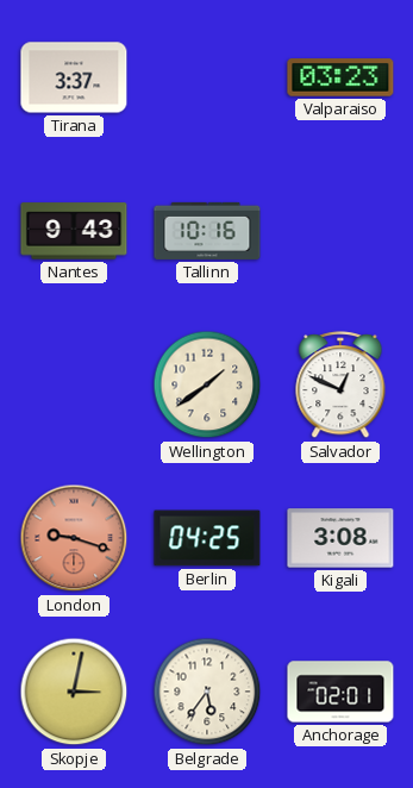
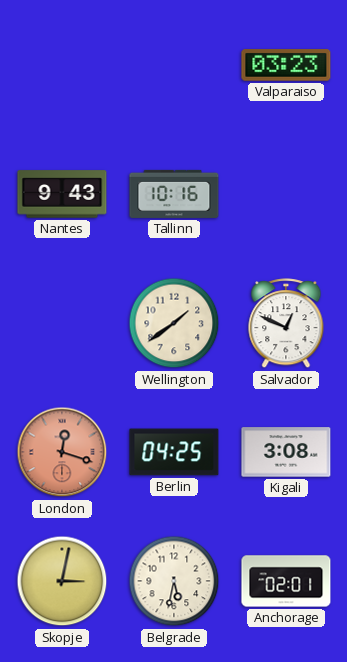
Tirana: 3:37 -> none (74, 77)
London: 9:18 -> 12:18 (62, 452)
Belgrade: 5:36 -> 5:32 (174, 581)
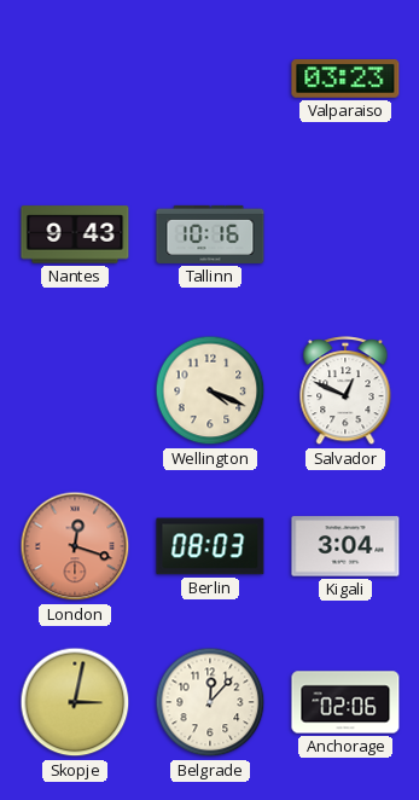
Wellington: 1:39 -> 4:19 (210, 390)
Berlin: 04:25 -> 08:03 (210, 546)
Kigali: 3:08 -> 3:04 (345, 546)
Belgrade: 5:32 -> 12:07 (210, 702)
Anchorage: 02:01 -> 02:06 (345, 702)
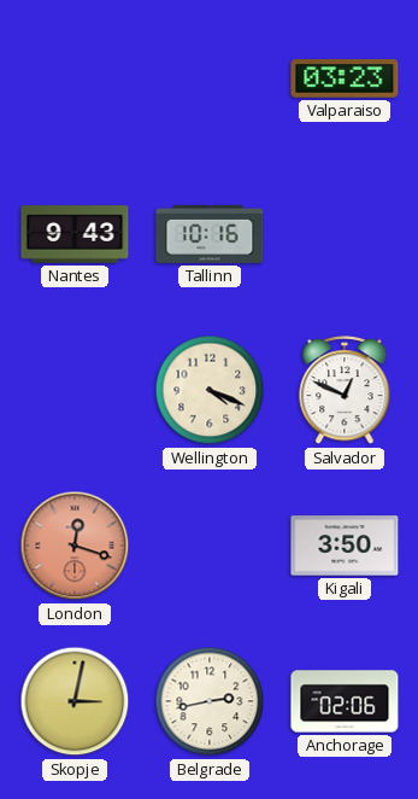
Berlin: 08:03 -> none (210, 546)
Kigali: 3:04 -> 3:50 (345, 546)
Belgrade: 12:07 -> 2:43 (210, 701)
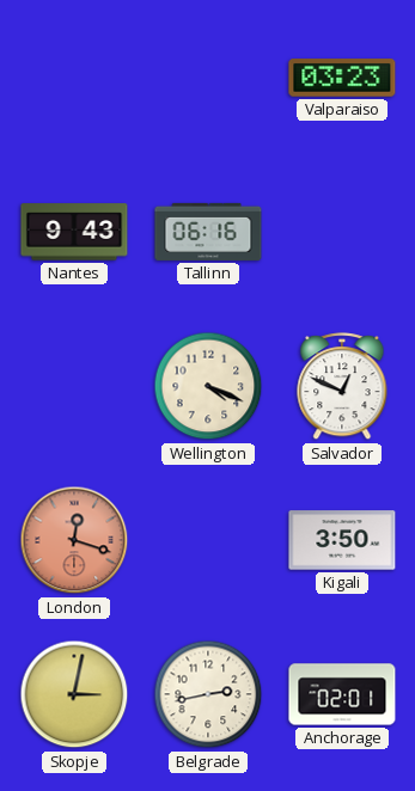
Tallinn: 10:16 -> 06:16 (208, 232)
Anchorage: 02:06 -> 02:01 (342, 694)
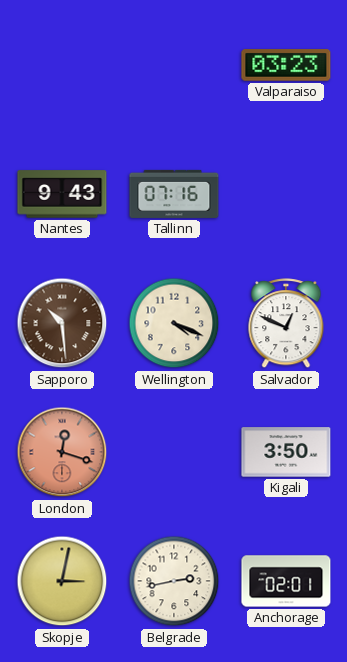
Tallinn: 06:16 -> 07:16 (174, 194)
Sapporo: none -> 10:29 (62, 323)
